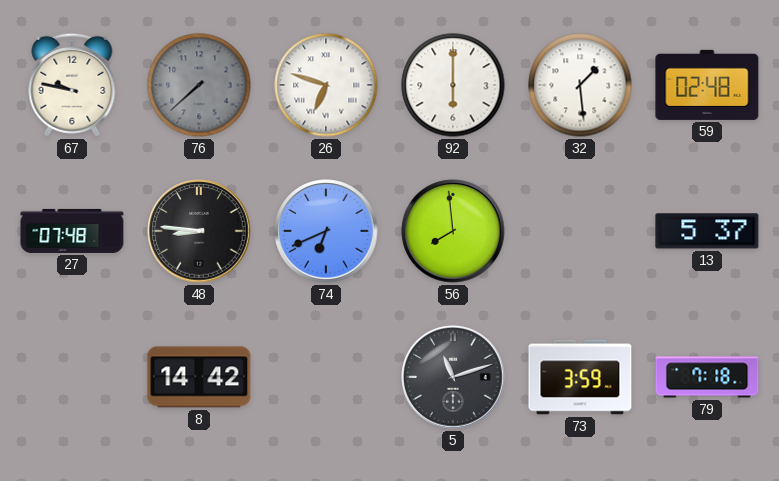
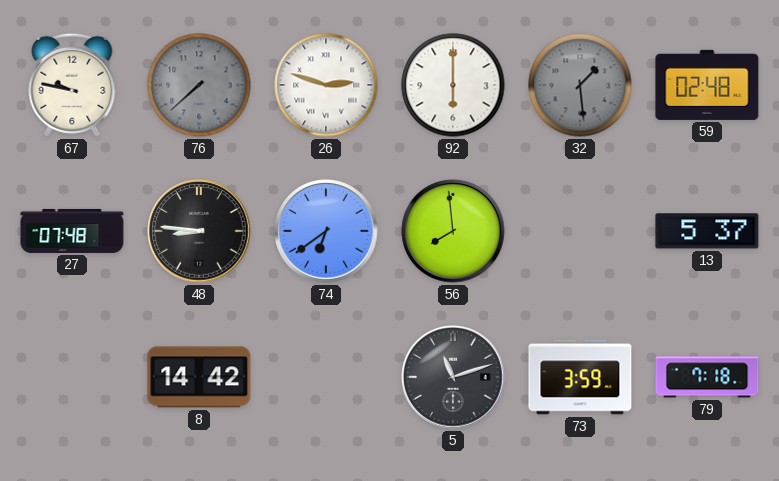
26: 6:48 -> 2:48 (326, 85)
32 dial: white -> grey (580, 85)
74: 6:41 -> 6:39 (326, 231)
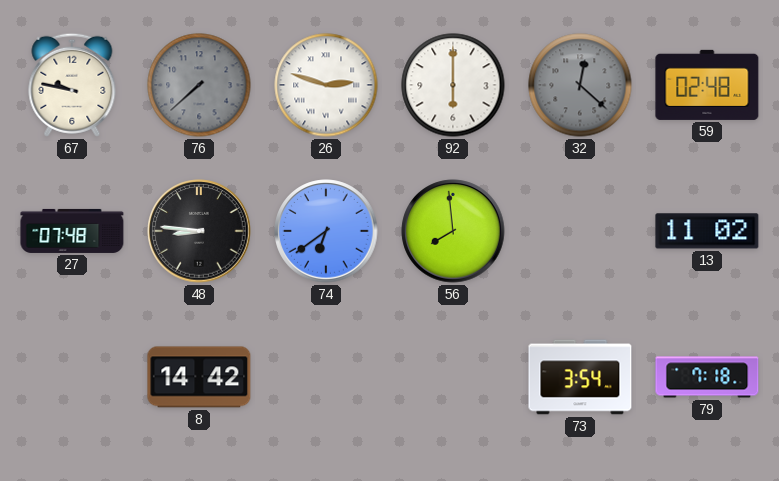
32: 1:29 -> 12:22 (580, 85)
13: 5:37 -> 11:02 (707, 231)
5: 11:12 -> none (453, 377)
73: 3:59 -> 3:54 (580, 377)
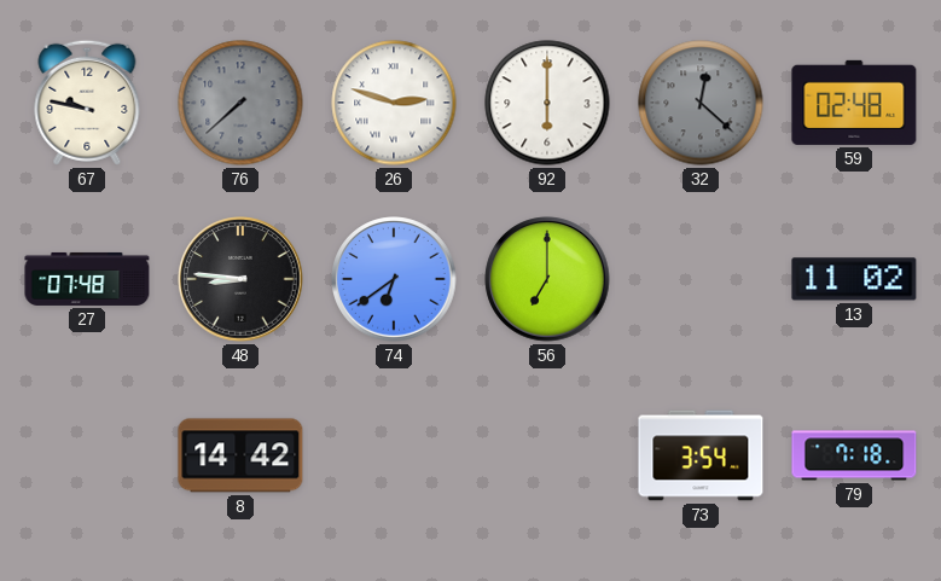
56: 7:59 -> 7:00 (547, 279)
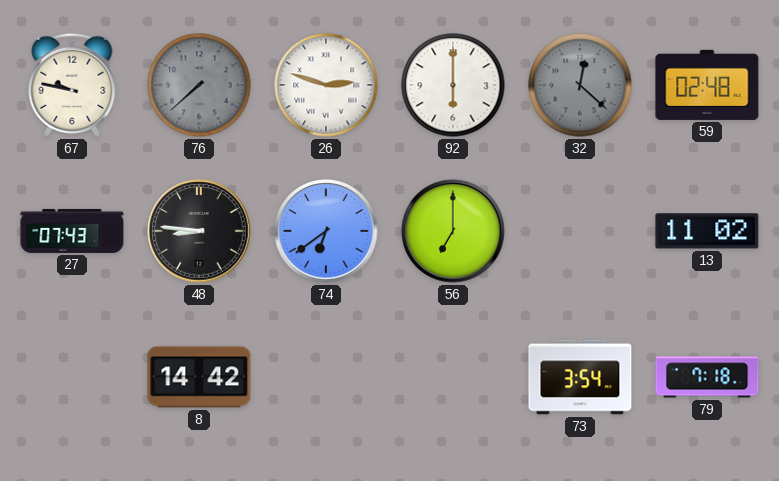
27: 07:48 -> 07:43 (72, 231)
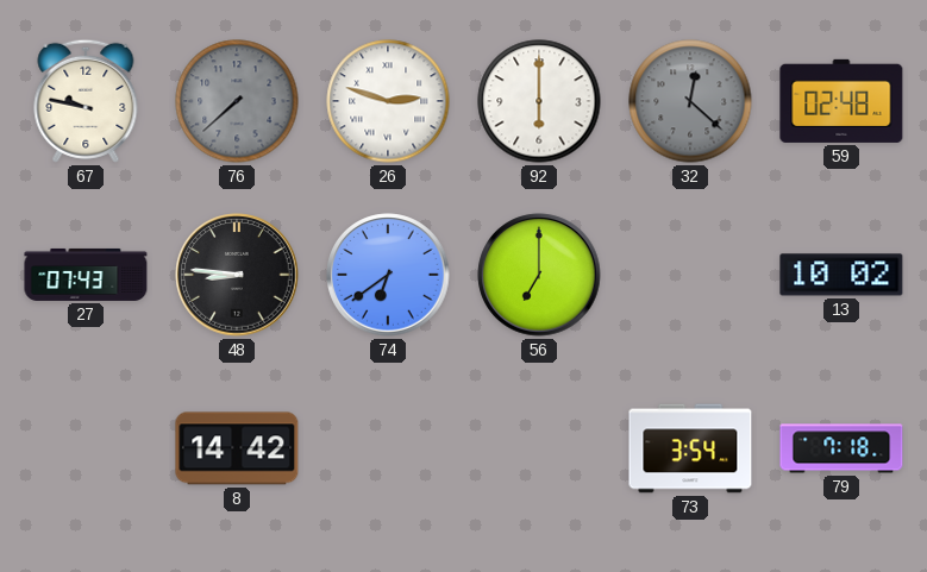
13: 11:02 -> 10:02 (841, 275)
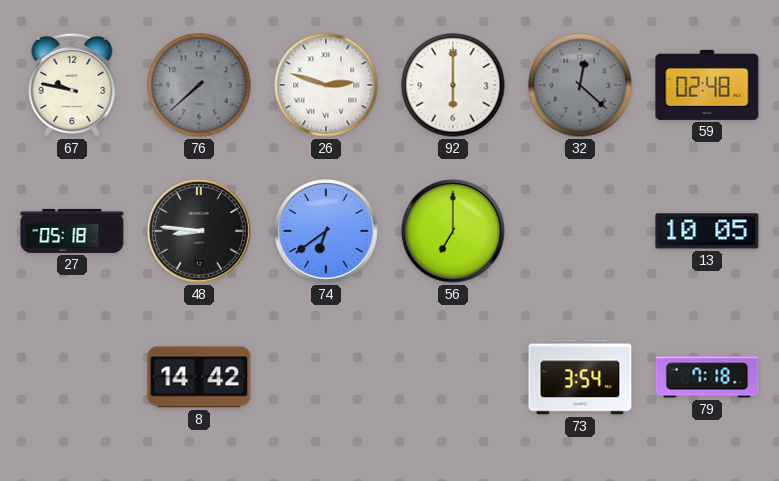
27: 07:43 -> 05:18 (72, 231)
13: 10:02 -> 10:05 (707, 231)
